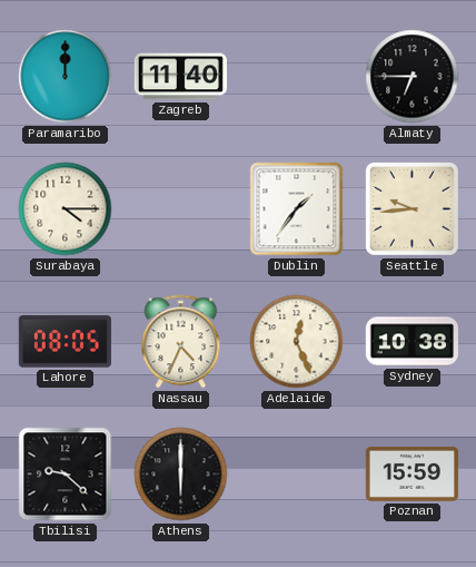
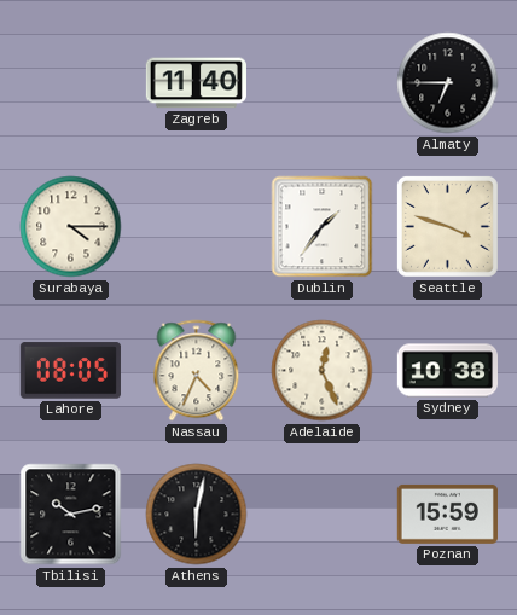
Paramaribo: 12:00 -> none (66, 77)
Seattle: 9:44 -> 3:48 (447, 226)
Tbilisi: 9:22 -> 10:13 (71, 515)
Athens: 6:00 -> 6:02 (197, 515)
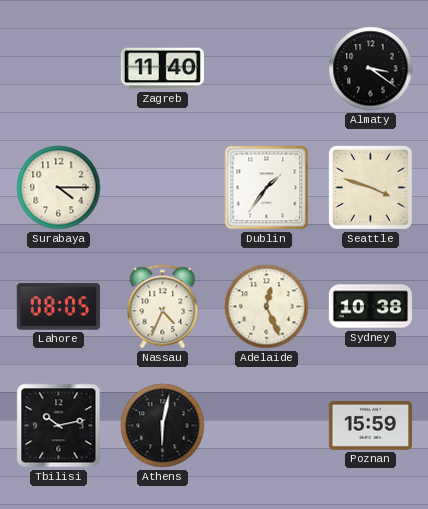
Almaty: 6:45 -> 3:21 (371, 69)
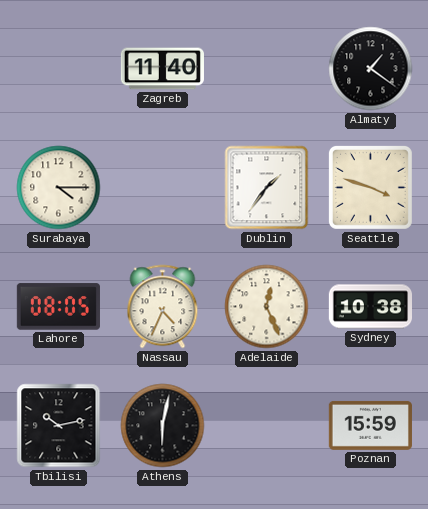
Almaty: 3:21 -> 1:21 (371, 69)
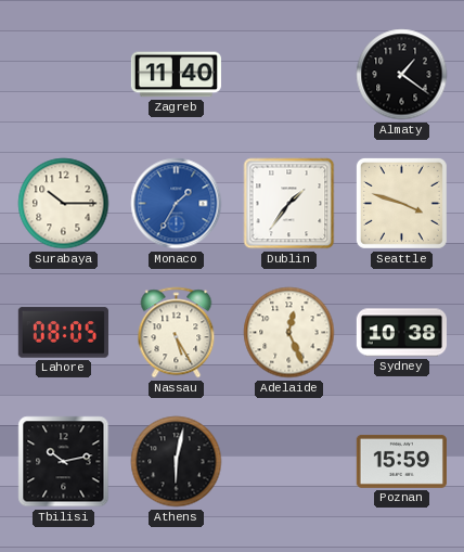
Surabaya: 4:15 -> 10:15 (64, 204)
Monaco: none -> 1:35 (177, 204)
Nassau: 4:34 -> 5:25 (177, 333)
